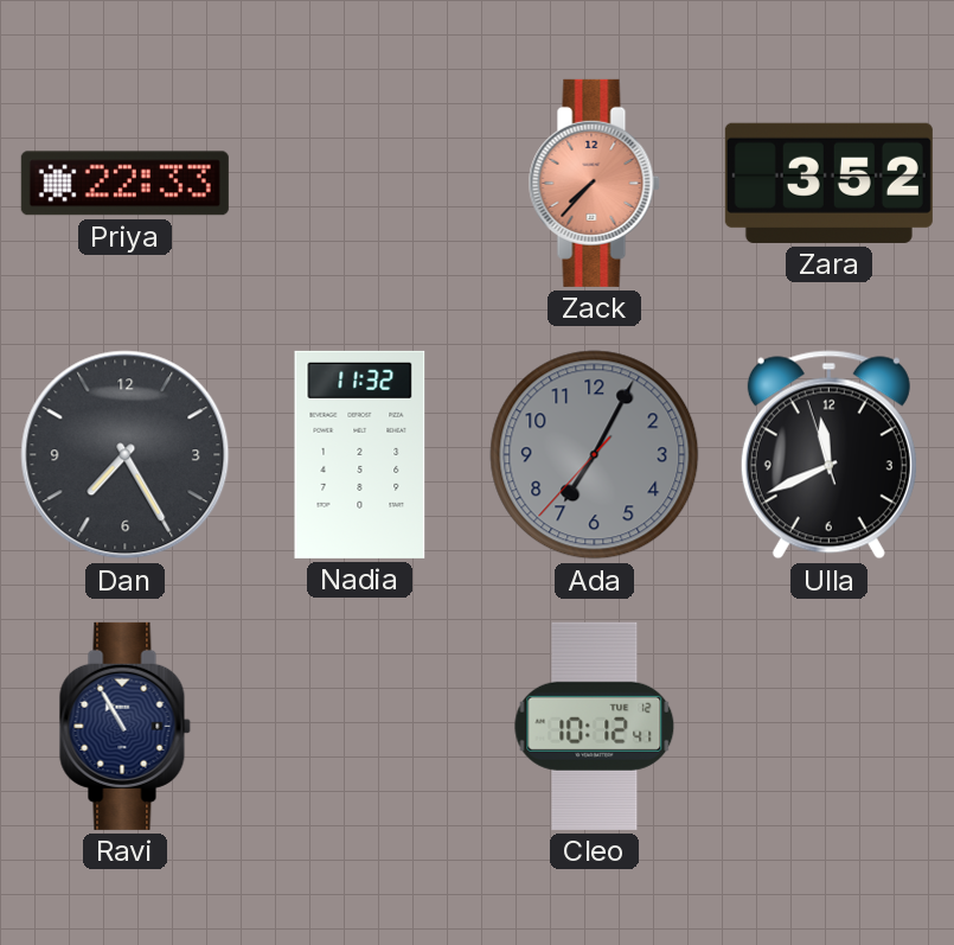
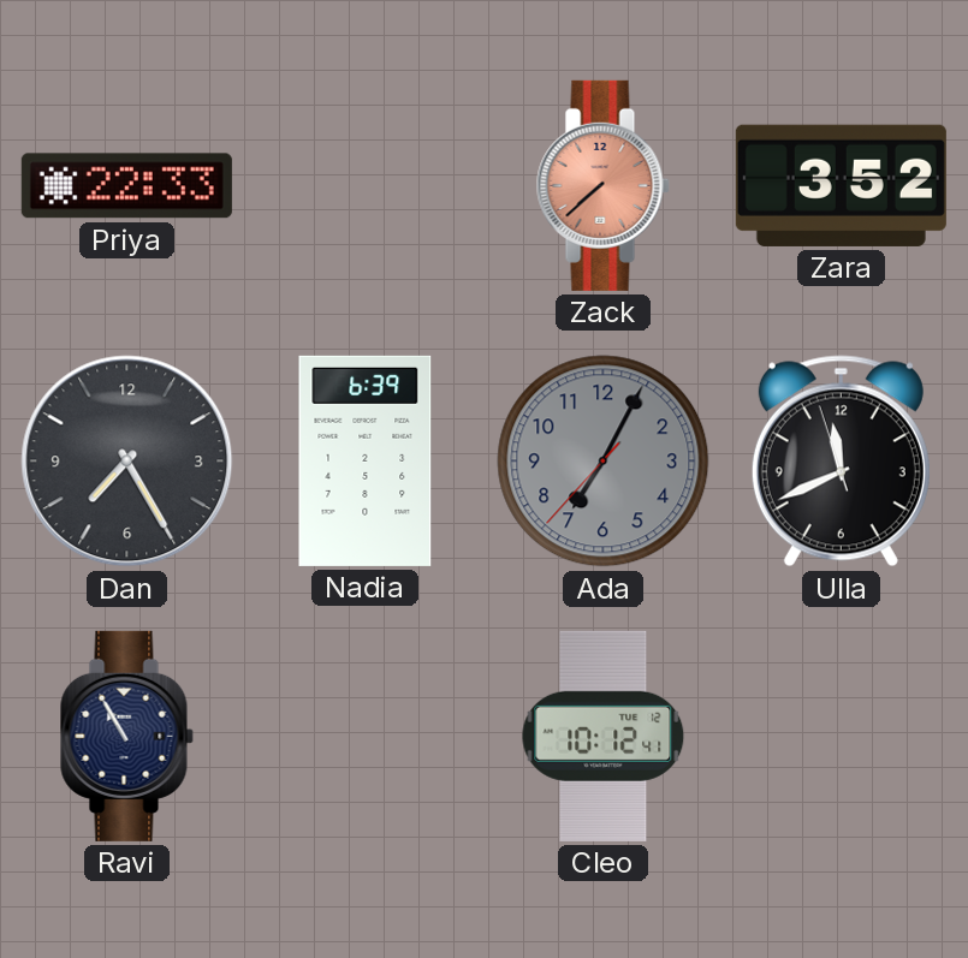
Zack: 7:37 -> 7:38 (602, 185)
Nadia: 11:32 -> 6:39 (366, 460)
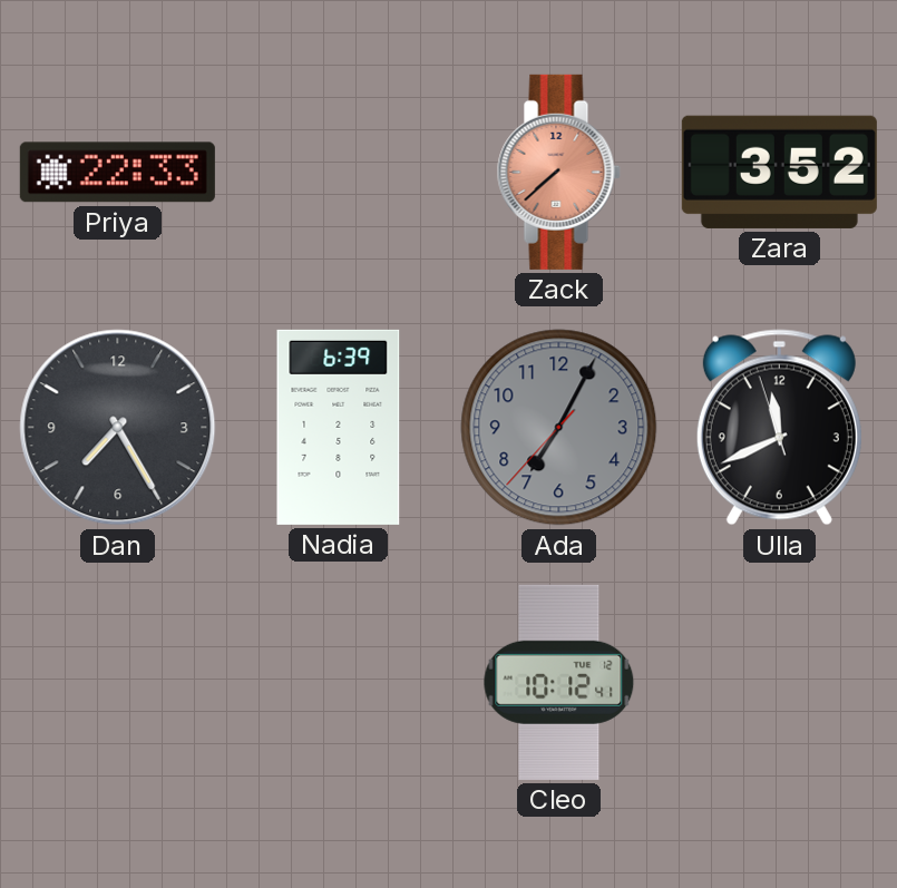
Ravi: 10:55 -> none (126, 736)
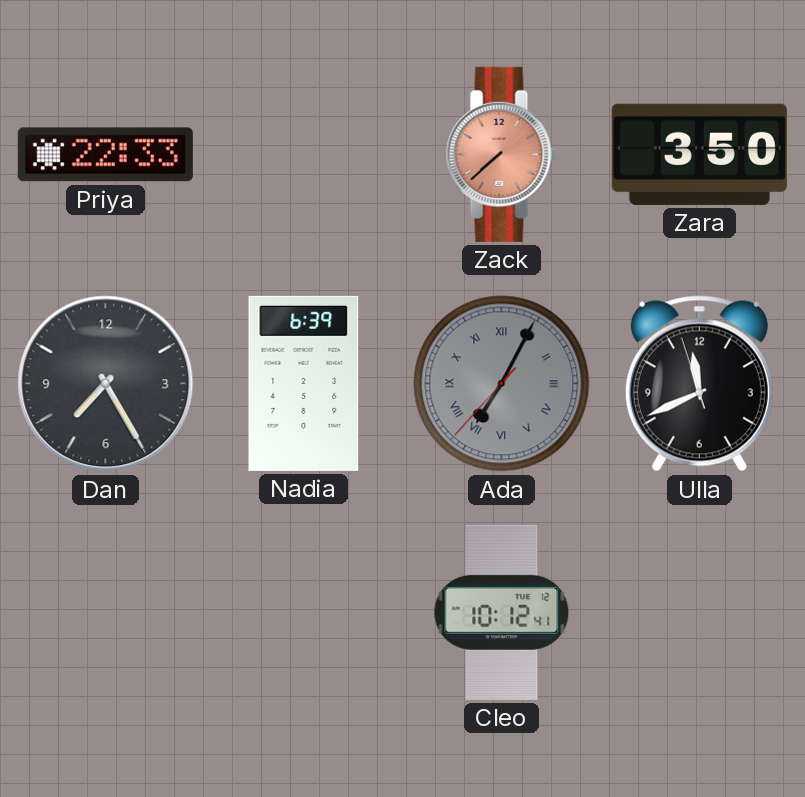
Zara: 3:52 -> 3:50 (699, 154)
Ada numerals: Arabic -> Roman (502, 384)
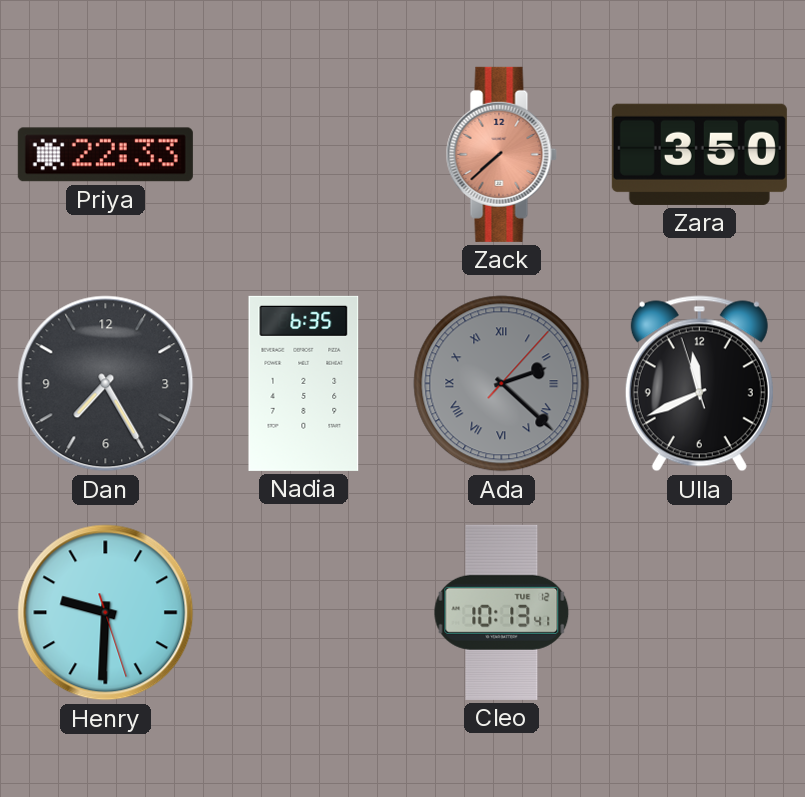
Nadia: 6:39 -> 6:35 (304, 383)
Ada: 7:04 -> 2:22 (502, 384)
Henry: none -> 9:30 (106, 613)
Cleo: 10:12 -> 10:13 (502, 612)
